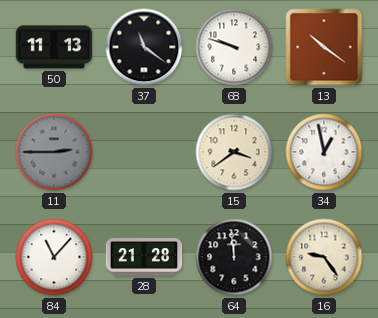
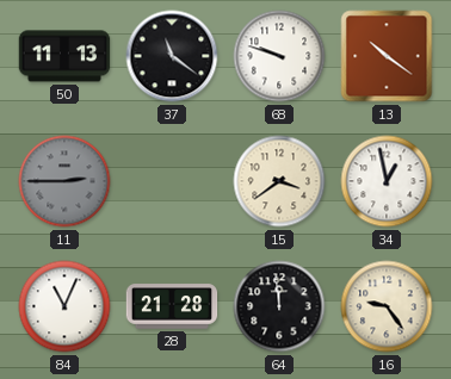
84: 11:07 -> 11:04 (64, 306)
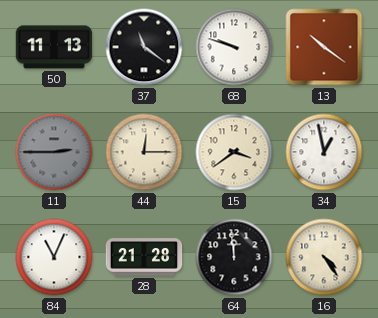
44: none -> 12:15 (144, 152)
16: 9:24 -> 4:24 (324, 257)
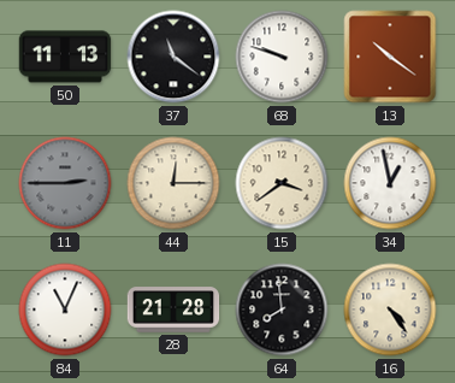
64: 11:59 -> 7:59 (282, 310)
